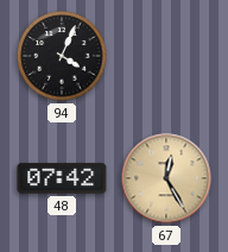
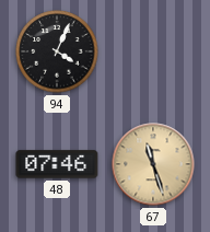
48: 07:42 -> 07:46 (57, 164)
67: 12:25 -> 11:27 (153, 164)
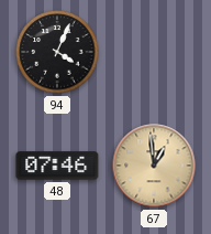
67: 11:27 -> 12:59 (154, 166)
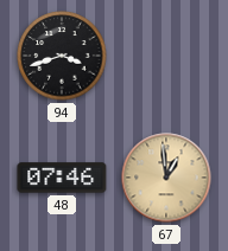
94: 4:04 -> 3:42 (62, 56)
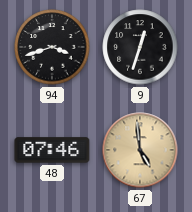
9: none -> 12:33 (140, 47)
67: 12:59 -> 4:59 (140, 150)
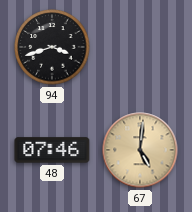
9: 12:33 -> none (140, 47)
67: 4:59 -> 5:01 (140, 150)
